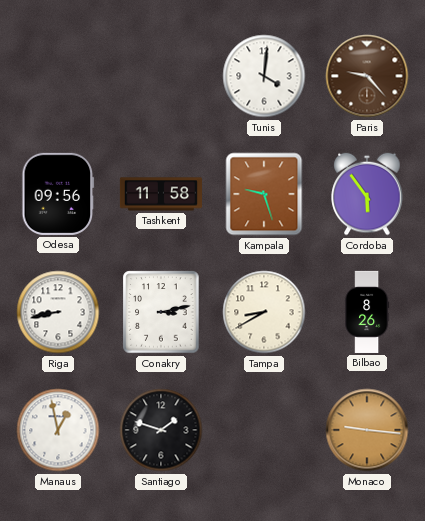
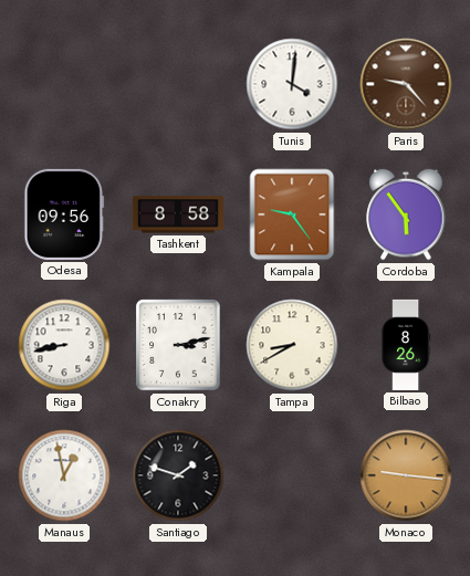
Tashkent: 11:58 -> 8:58 (178, 214)
Kampala: 9:27 -> 9:24 (292, 214)
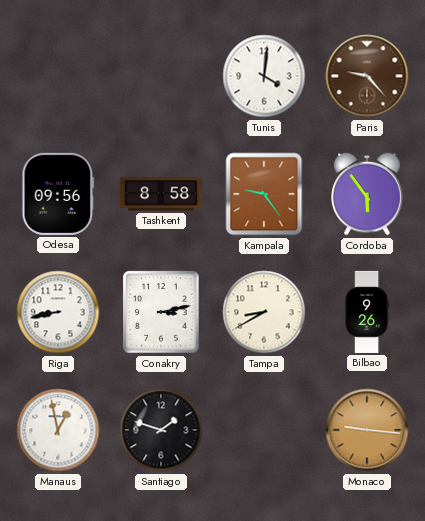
Bilbao: 8:26 -> 9:26 (367, 312)
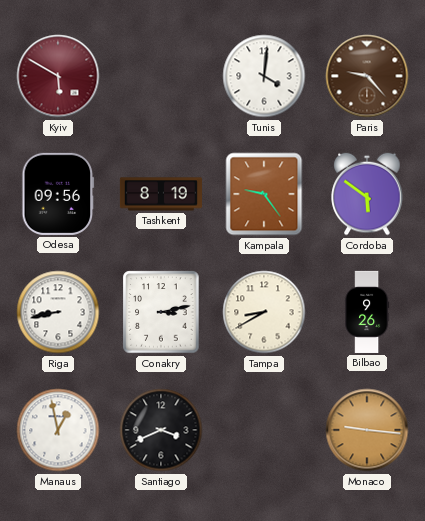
Kyiv: none -> 5:50 (58, 76)
Tashkent: 8:58 -> 8:19 (161, 194)
Cordoba: 5:54 -> 5:51 (367, 194)
Santiago: 1:48 -> 3:41 (161, 430)
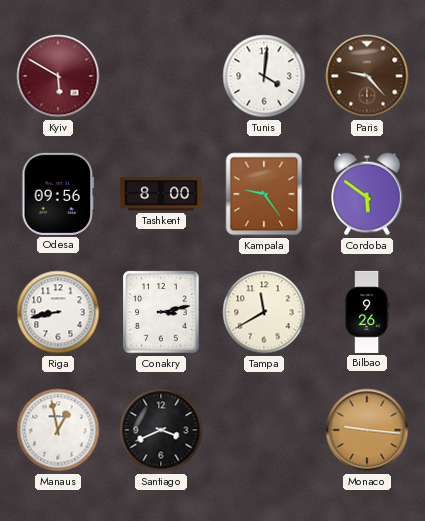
Tashkent: 8:19 -> 8:00 (161, 194)
Tampa: 8:40 -> 11:40 (264, 312)
